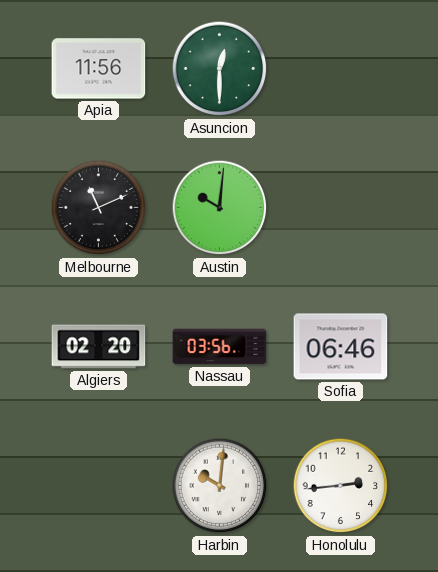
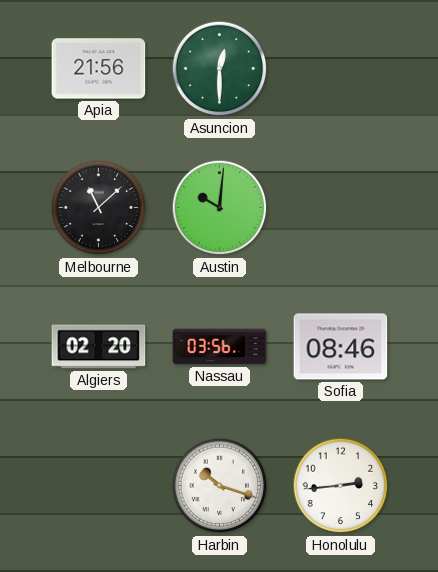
Apia: 11:56 -> 21:56 (99, 69)
Melbourne: 11:11 -> 11:08 (99, 208)
Sofia: 06:46 -> 08:46 (341, 347)
Harbin: 10:01 -> 10:18 (220, 486)
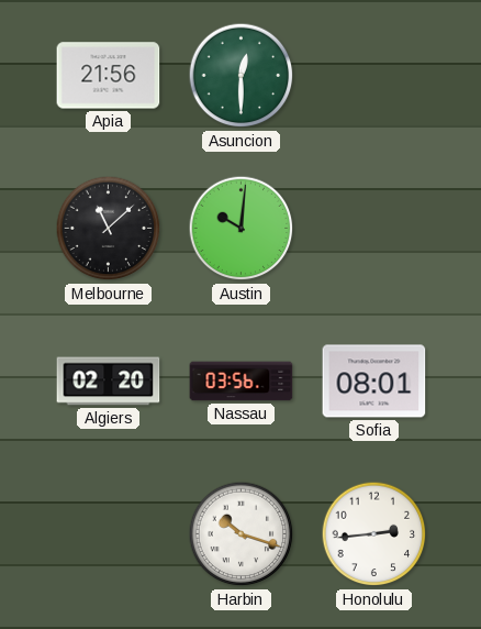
Sofia: 08:46 -> 08:01 (374, 382)
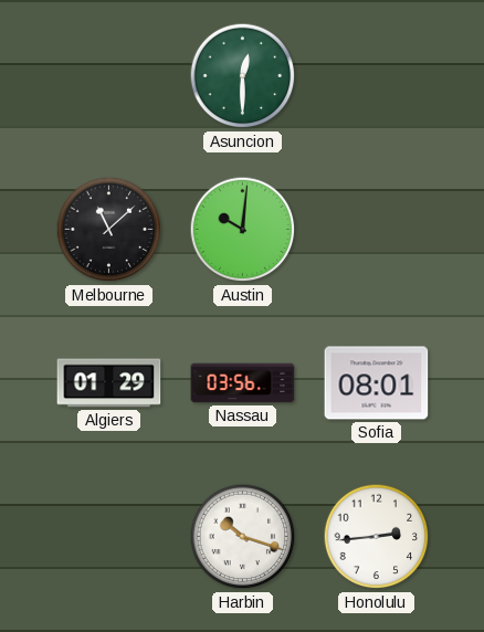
Apia: 21:56 -> none (109, 76)
Algiers: 02:20 -> 01:29 (109, 383)
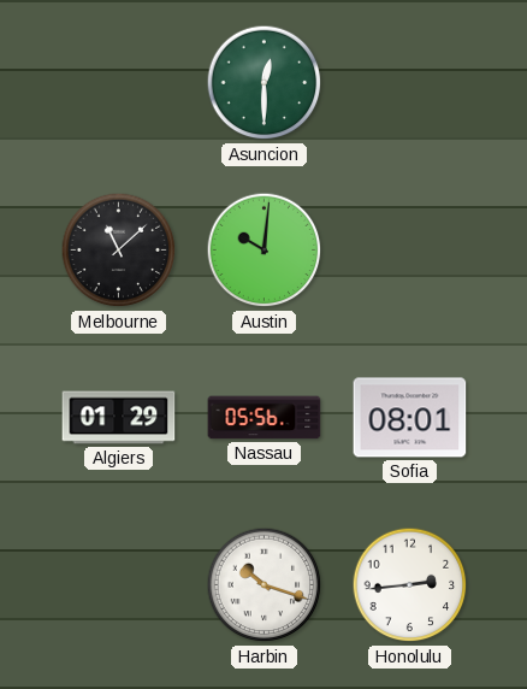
Nassau: 03:56 -> 05:56 (265, 418)
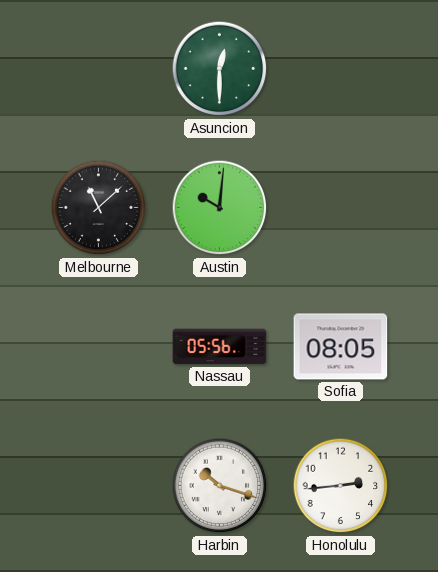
Algiers: 01:29 -> none (119, 418)
Sofia: 08:01 -> 08:05 (341, 347)
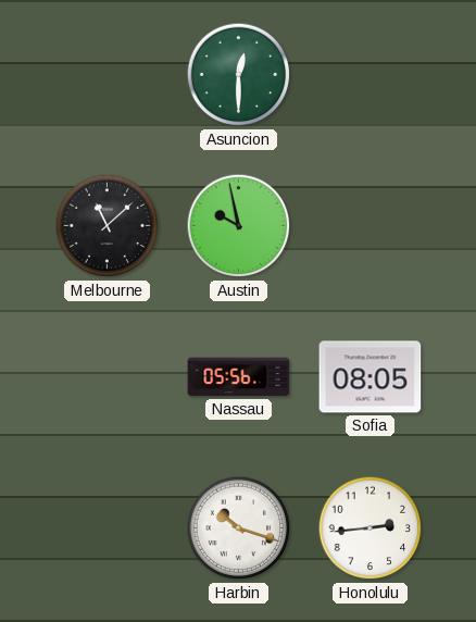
Austin: 10:01 -> 9:58 (239, 226)
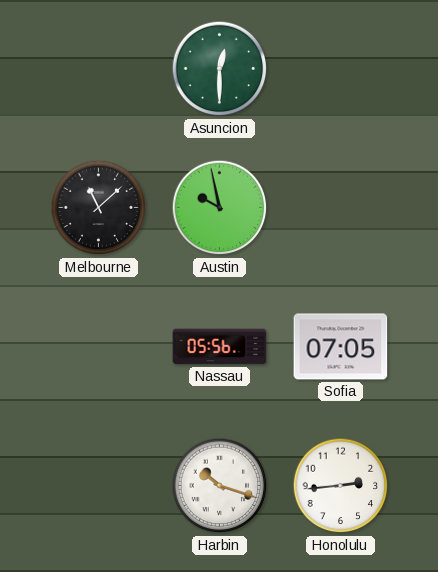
Sofia: 08:05 -> 07:05 (341, 347)
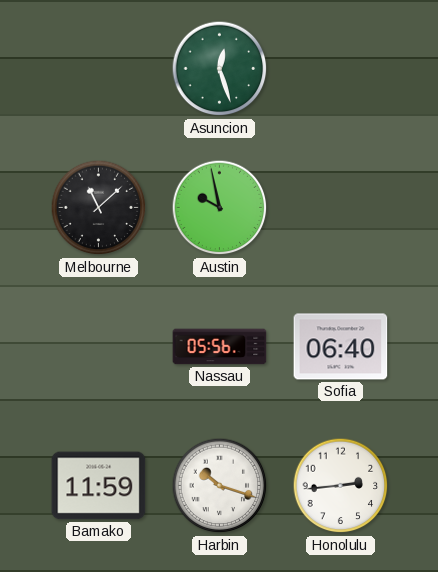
Asuncion: 12:30 -> 12:27 (220, 69)
Sofia: 07:05 -> 06:40 (341, 347)
Bamako: none -> 11:59 (99, 486)
